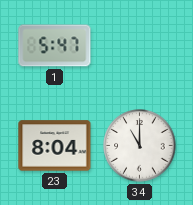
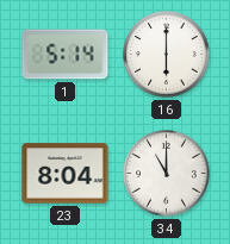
1: 5:47 -> 5:14 (66, 55)
16: none -> 6:00 (167, 55)
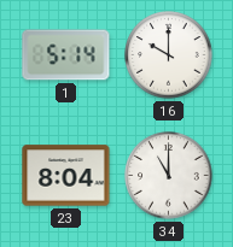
16: 6:00 -> 10:00 (169, 55)
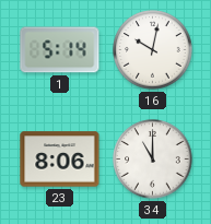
16: 10:00 -> 10:02 (153, 50)
23: 8:04 -> 8:06 (60, 160)
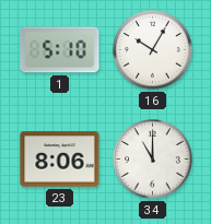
1: 5:14 -> 5:10 (60, 50)
16: 10:02 -> 10:05 (153, 50)
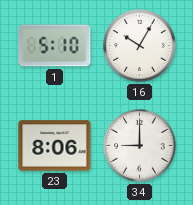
34: 11:00 -> 9:00 (140, 146)
